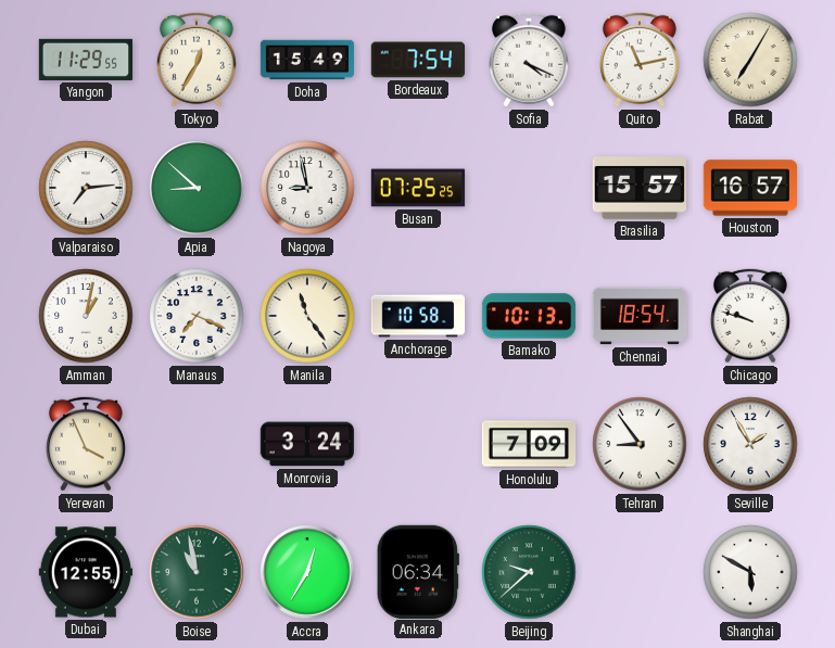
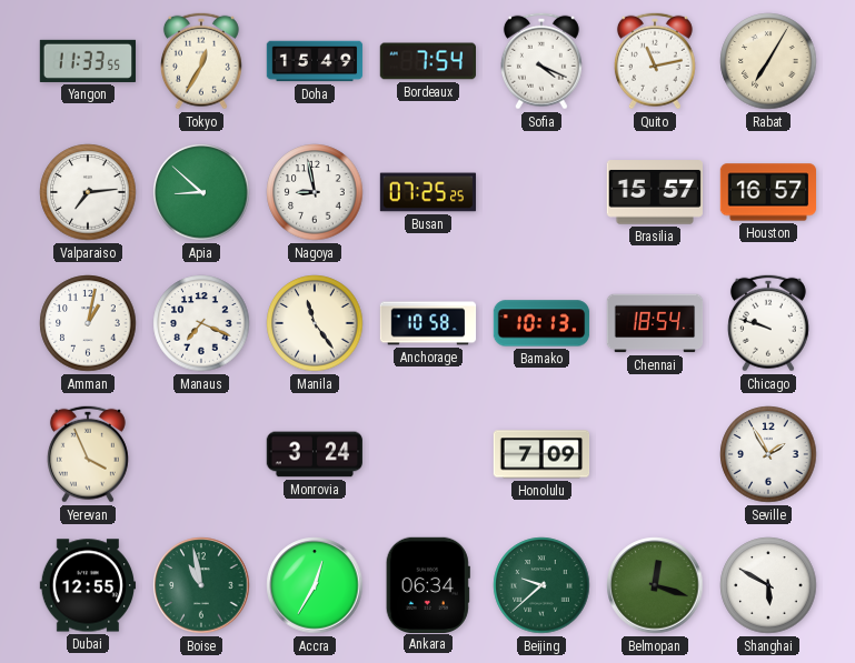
Yangon: 11:29 -> 11:33 (88, 61)
Tehran: 8:54 -> none (640, 444)
Belmopan: none -> 12:18 (655, 585)
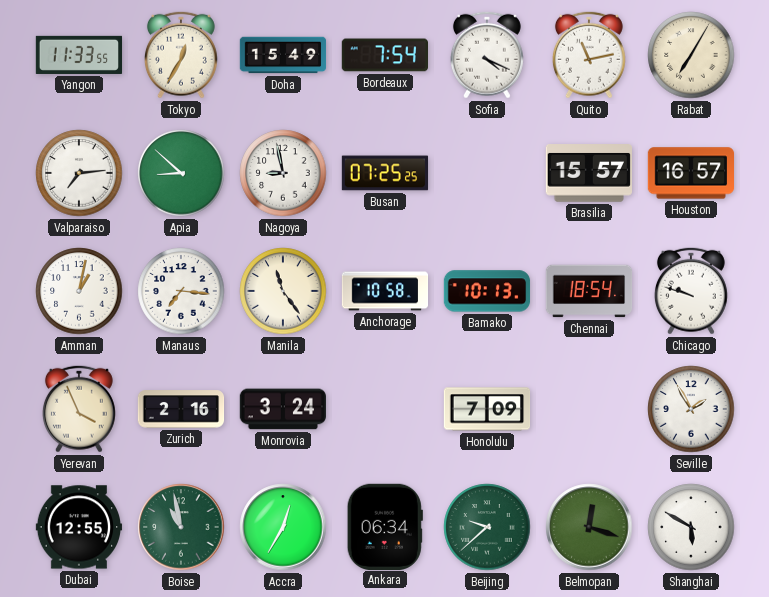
Manaus: 7:19 -> 7:16 (181, 291)
Zurich: none -> 2:16 (181, 409)
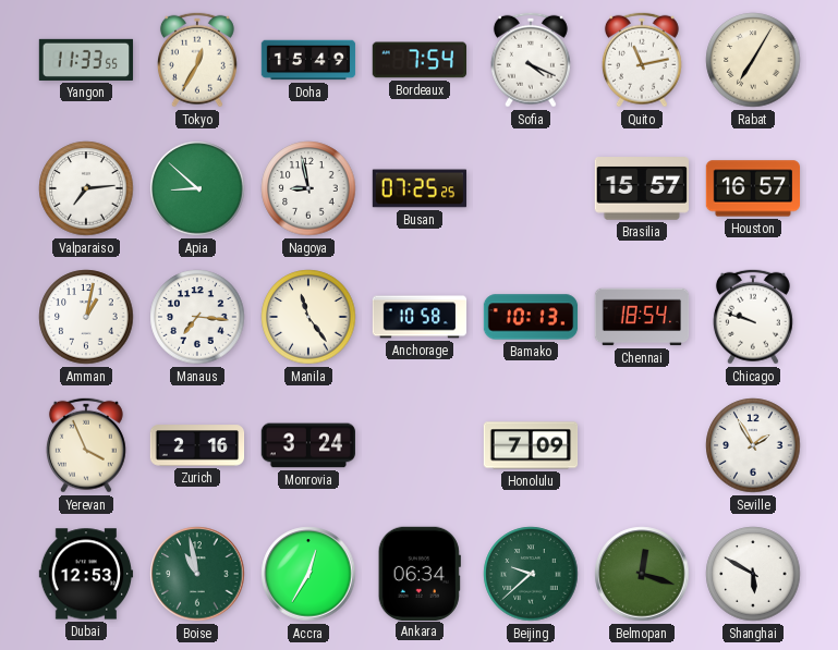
Dubai: 12:55 -> 12:53 (86, 574)
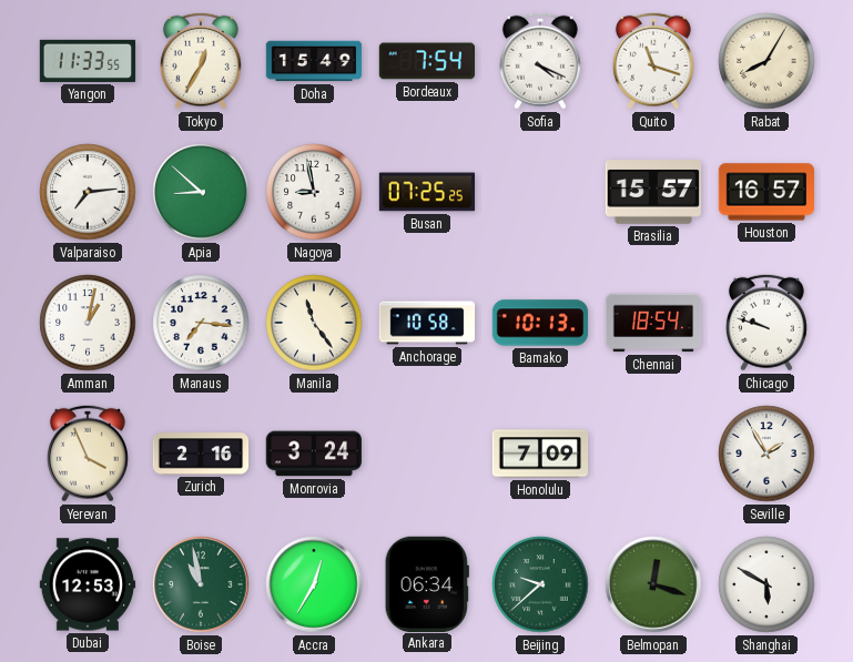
Quito: 11:13 -> 11:18 (653, 61)
Rabat: 7:05 -> 8:05 (766, 61)
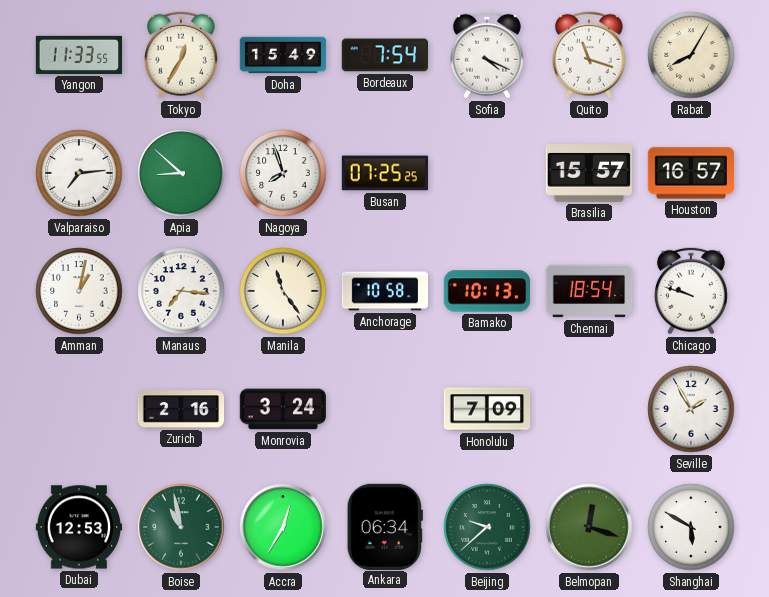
Nagoya: 8:58 -> 7:57 (283, 173)
Yerevan: 3:56 -> none (88, 454)
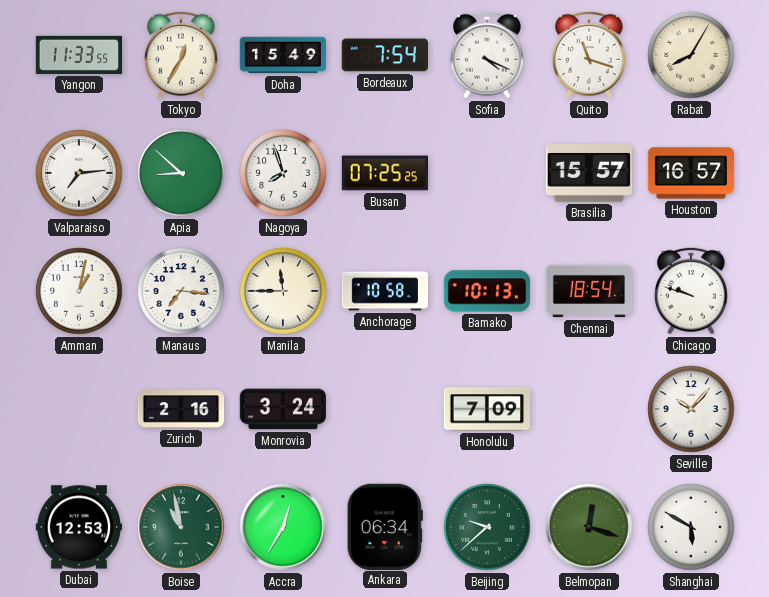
Manila: 11:24 -> 11:45 (283, 291)
Seville: 1:55 -> 10:07 (691, 409)
